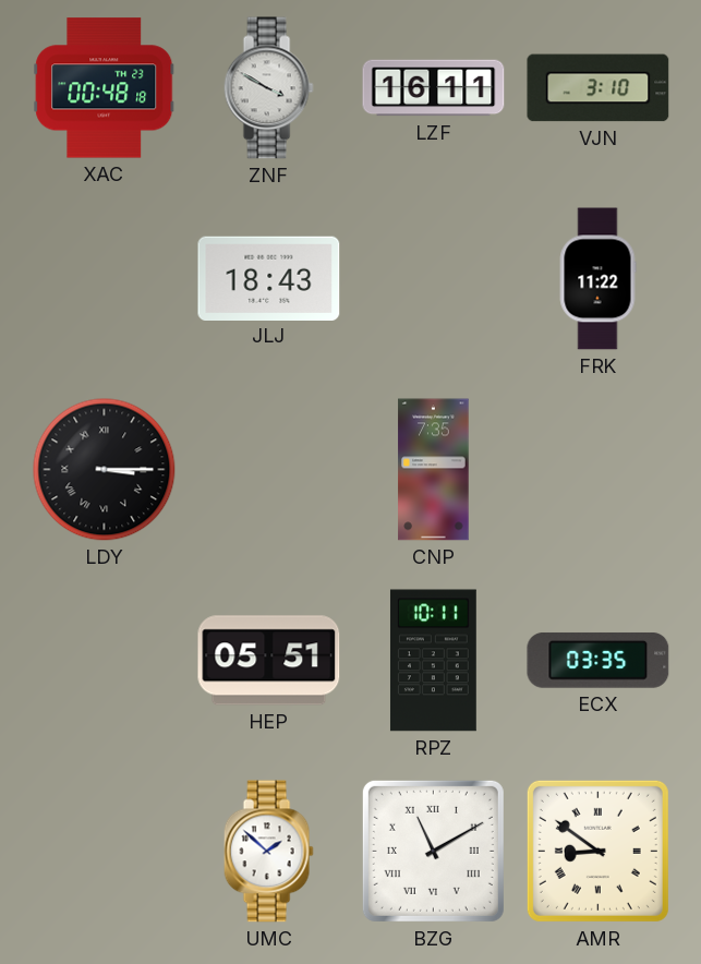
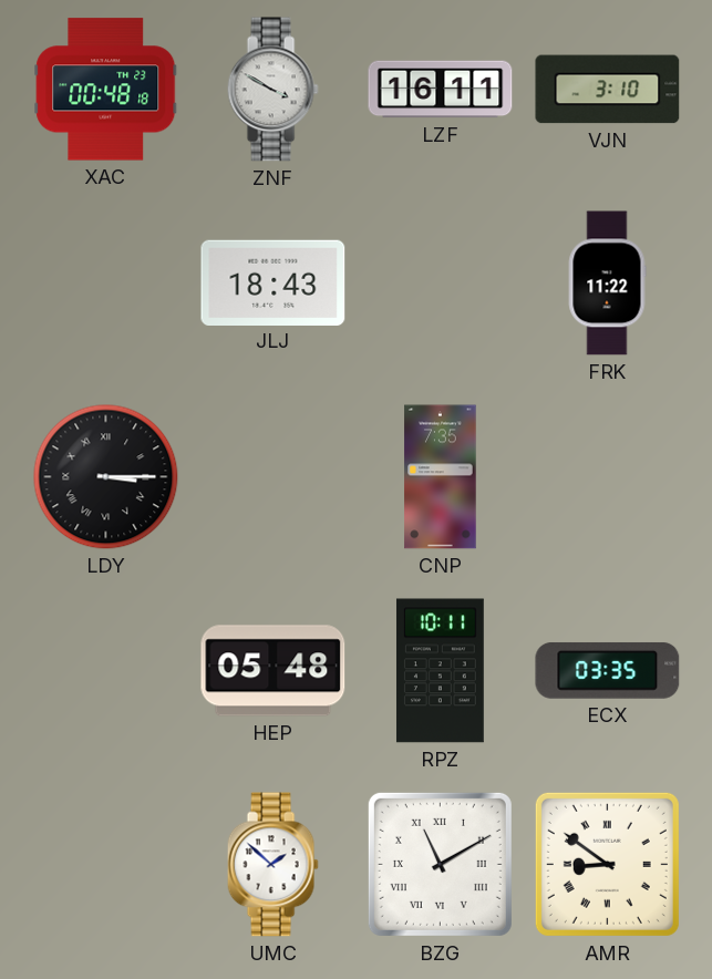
HEP: 05:51 -> 05:48 (274, 671)
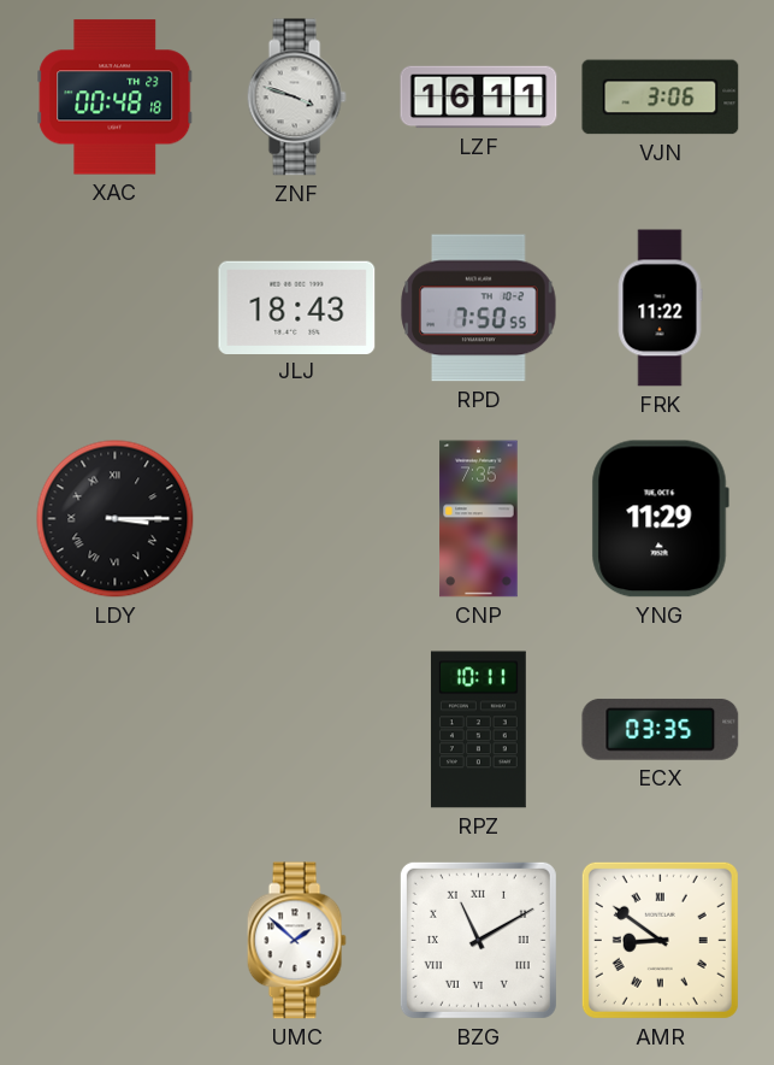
ZNF: 3:50 -> 3:48 (296, 98)
VJN: 3:10 -> 3:06 (661, 98)
RPD: none -> 7:50 (479, 308)
YNG: none -> 11:29 (660, 519)
HEP: 05:48 -> none (274, 671)
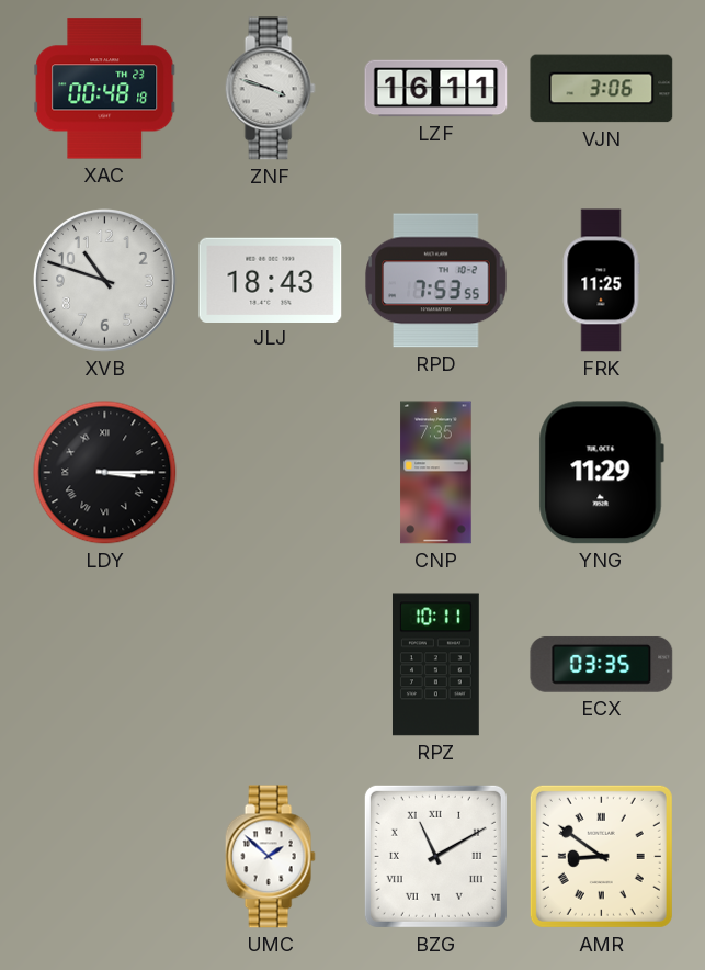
XVB: none -> 10:48 (105, 281)
RPD: 7:50 -> 7:53 (436, 281)
FRK: 11:22 -> 11:25 (601, 281)
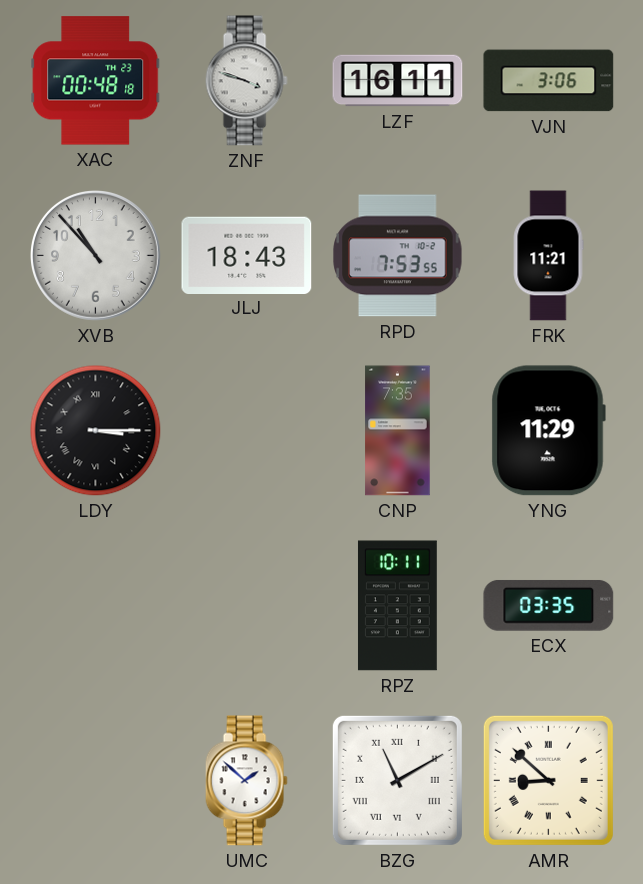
XVB: 10:48 -> 10:53 (96, 256)
FRK: 11:25 -> 11:21 (548, 256)
AMR: 8:51 -> 8:52 (548, 780)
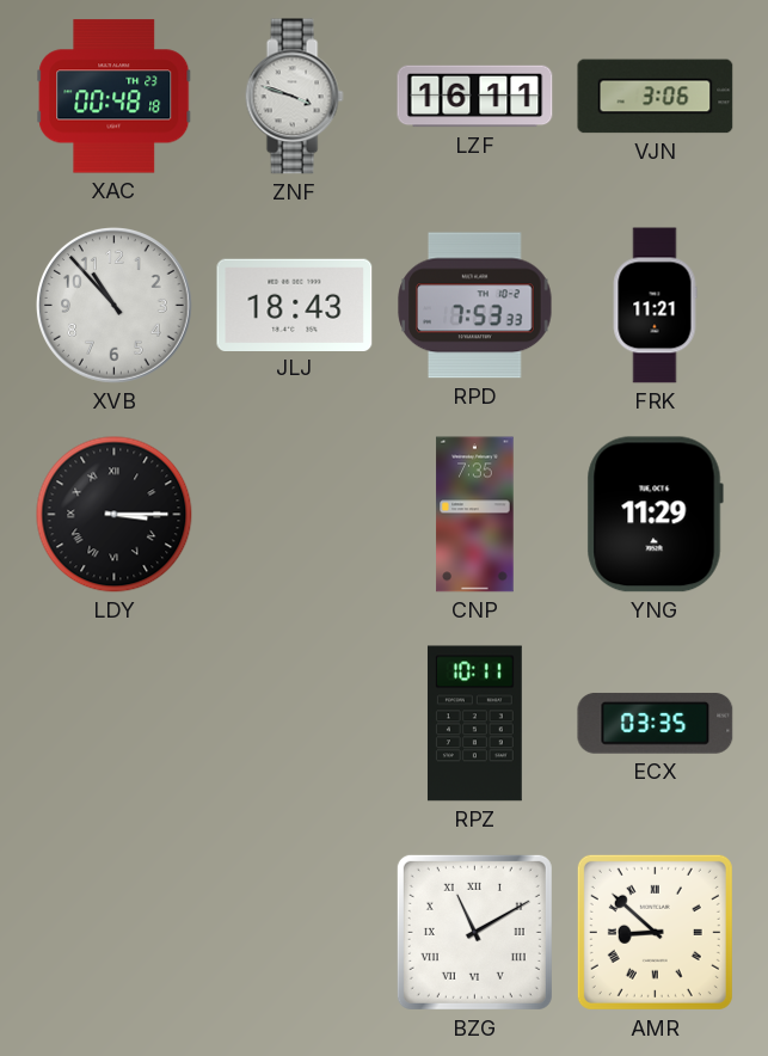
RPD: 7:53:55 -> 7:53:33 (475, 306)
UMC: 1:52 -> none (246, 781)
